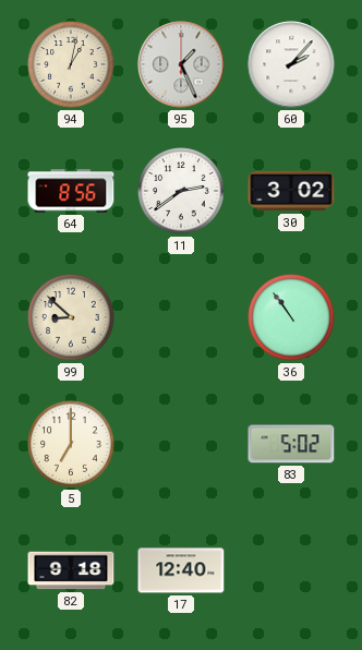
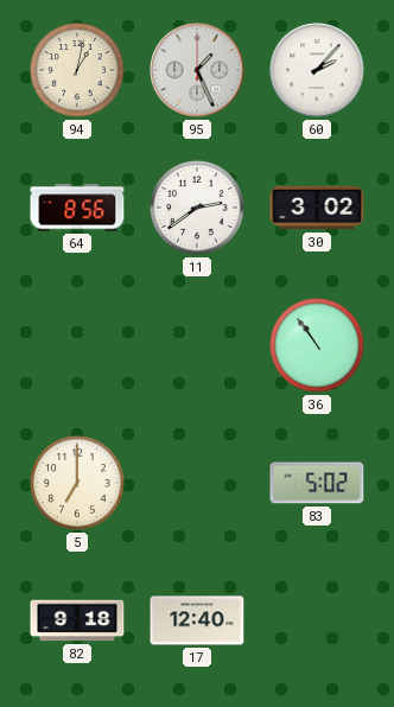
99: 8:52 -> none (71, 317)
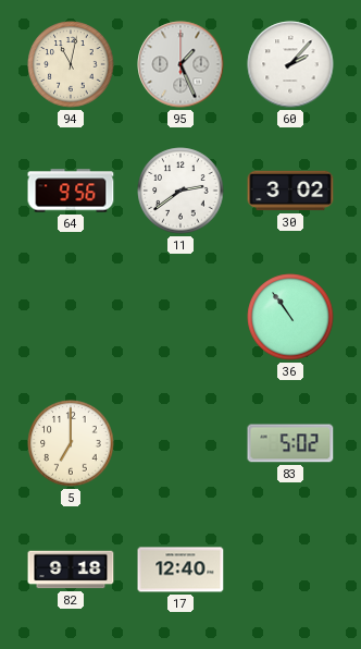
94: 1:02 -> 11:02 (71, 64)
64: 8:56 -> 9:56 (71, 191)
